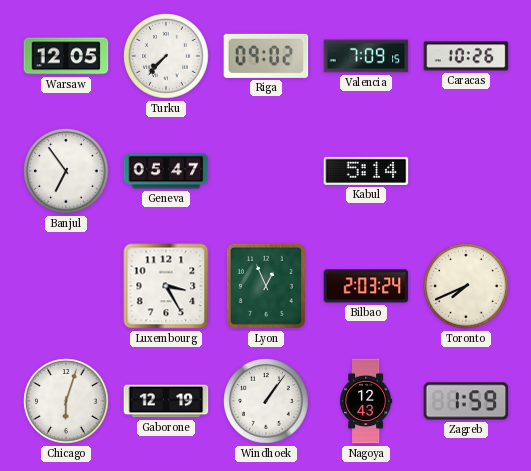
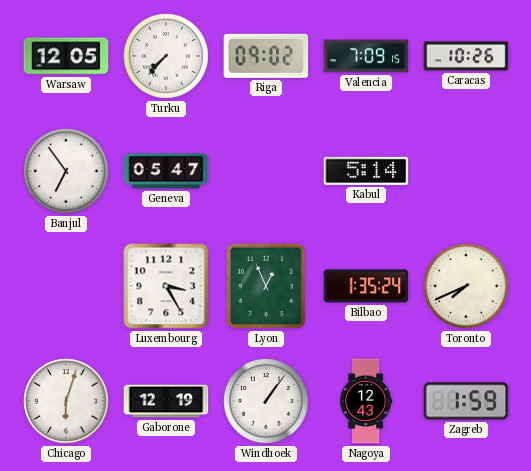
Bilbao: 2:03 -> 1:35 (366, 286)
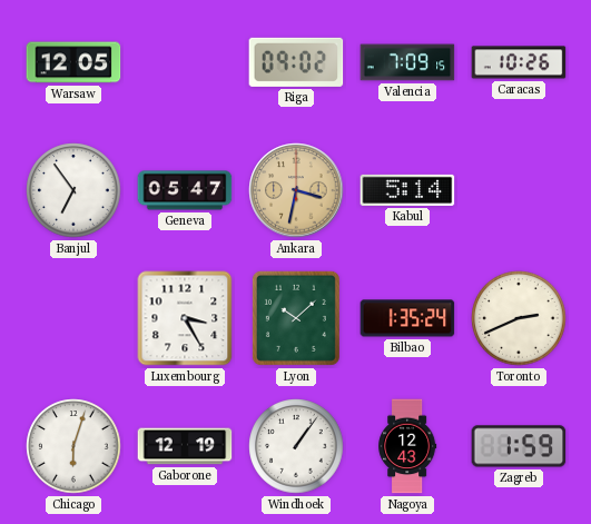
Turku: 7:37 -> none (166, 56)
Ankara: none -> 3:32 (296, 190)
Lyon: 12:56 -> 10:08 (296, 318)
Toronto: 7:41 -> 2:41 (519, 318)
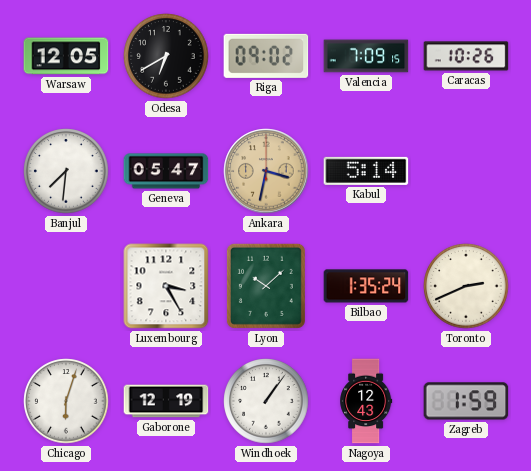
Odesa: none -> 6:40 (166, 56)
Banjul: 6:54 -> 7:31 (66, 171)
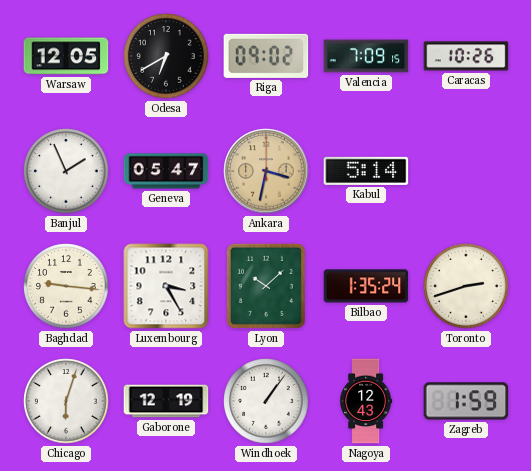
Banjul: 7:31 -> 1:56 (66, 171)
Baghdad: none -> 9:16 (66, 286)
Toronto: 2:41 -> 2:42 (466, 286)
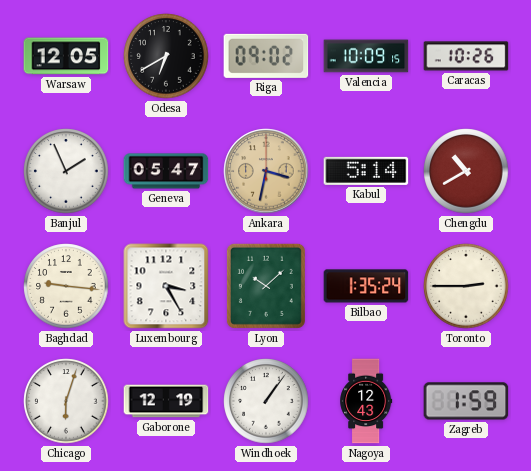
Valencia: 7:09 -> 10:09 (366, 56)
Chengdu: none -> 10:40 (466, 171)
Toronto: 2:42 -> 2:45 (466, 286)
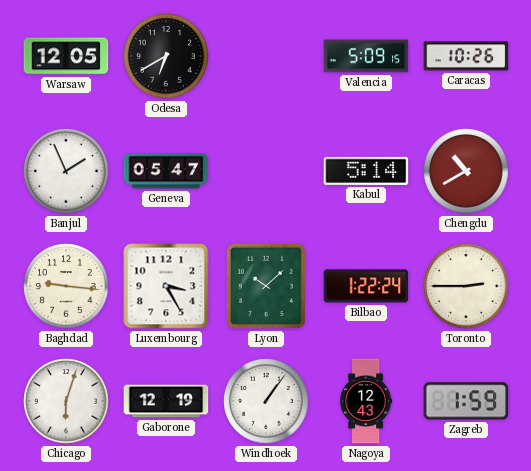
Riga: 09:02 -> none (266, 56)
Valencia: 10:09 -> 5:09 (366, 56)
Ankara: 3:32 -> none (266, 171)
Bilbao: 1:35 -> 1:22 (366, 286)
